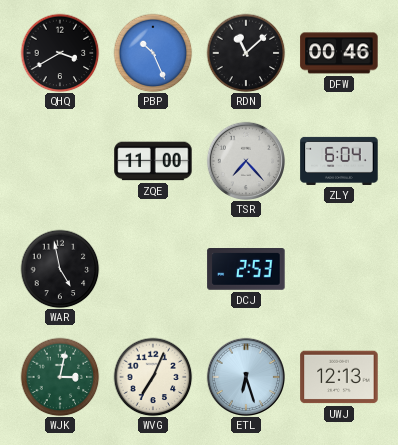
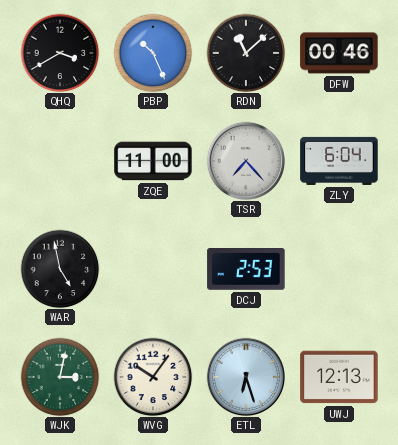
WVG: 7:04 -> 10:06 (153, 377)
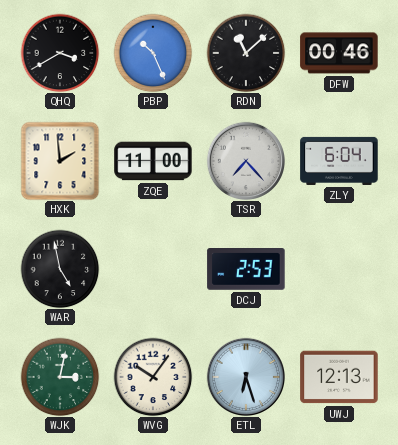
HXK: none -> 1:59 (60, 161)
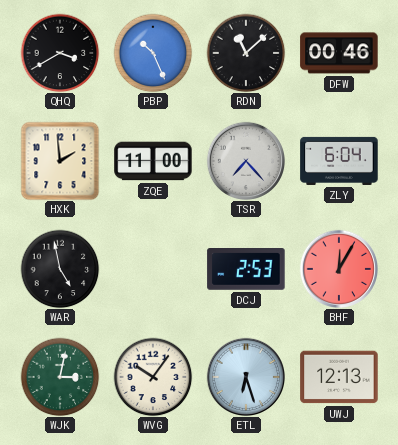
BHF: none -> 12:05 (338, 268)
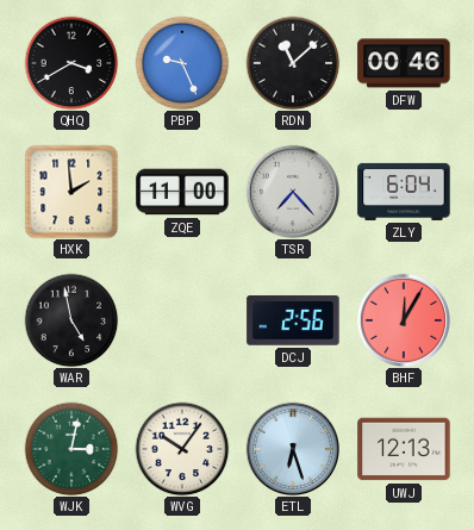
PBP: 10:26 -> 9:26 (182, 63)
DCJ: 2:53 -> 2:56 (293, 322)
